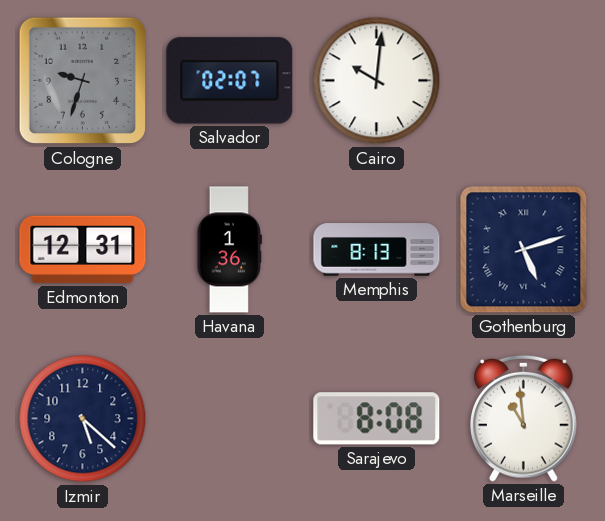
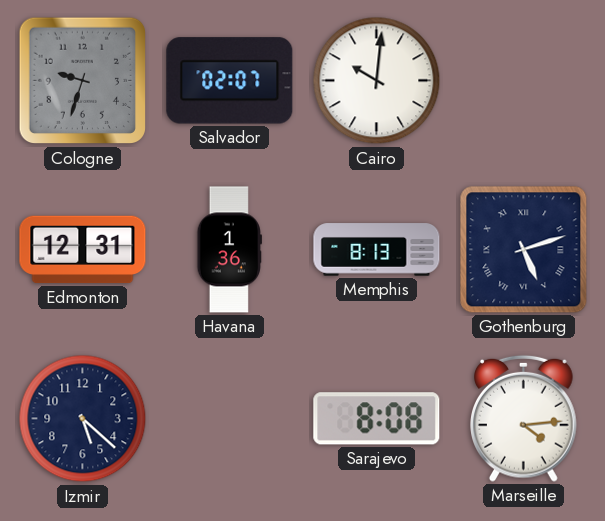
Marseille: 10:59 -> 4:14 (524, 418)
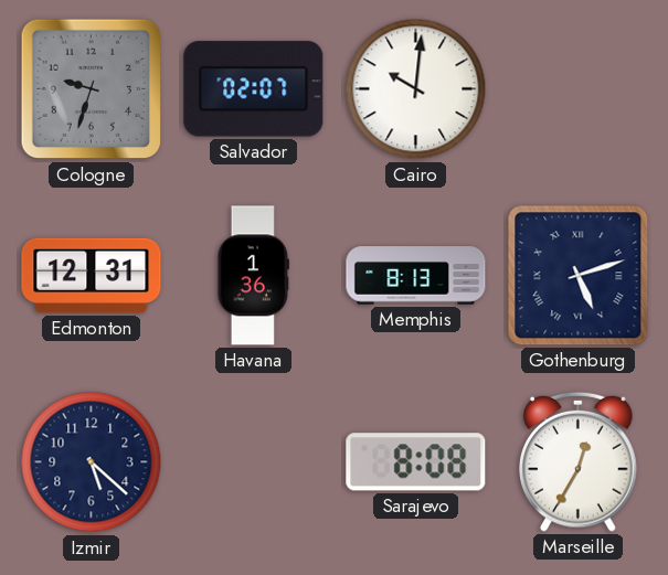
Marseille: 4:14 -> 12:35 (579, 461)
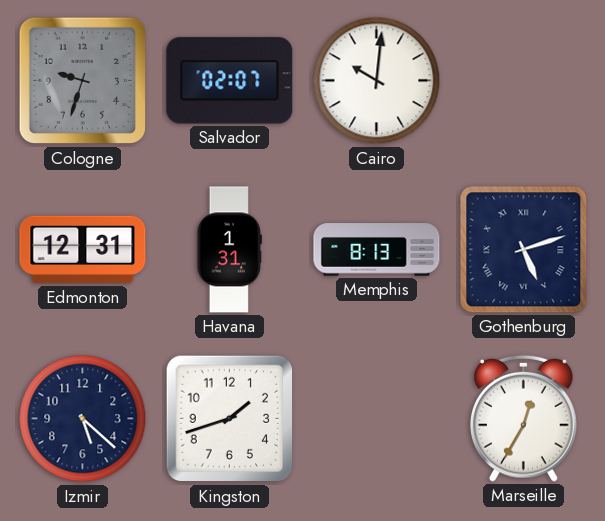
Havana: 1:36 -> 1:31 (229, 250)
Kingston: none -> 1:42 (230, 419)
Sarajevo: 8:08 -> none (416, 462)
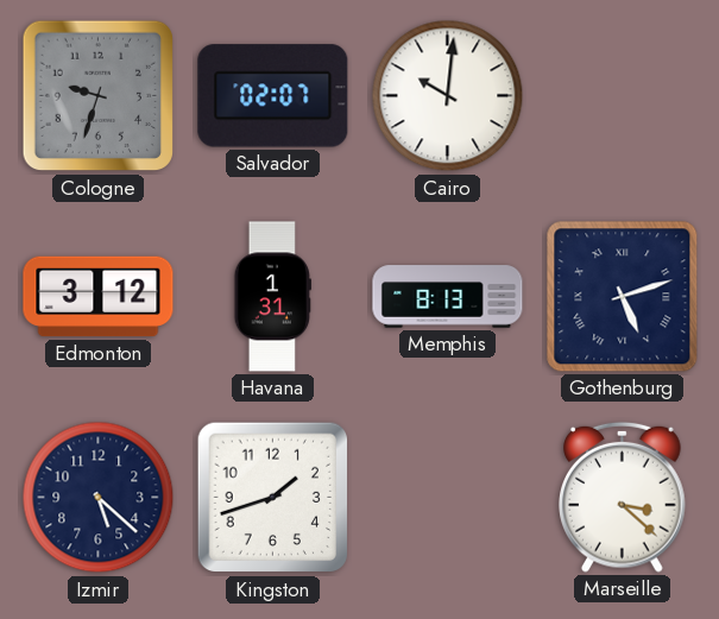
Edmonton: 12:31 -> 3:12 (99, 297)
Marseille: 12:35 -> 3:22 (623, 497)
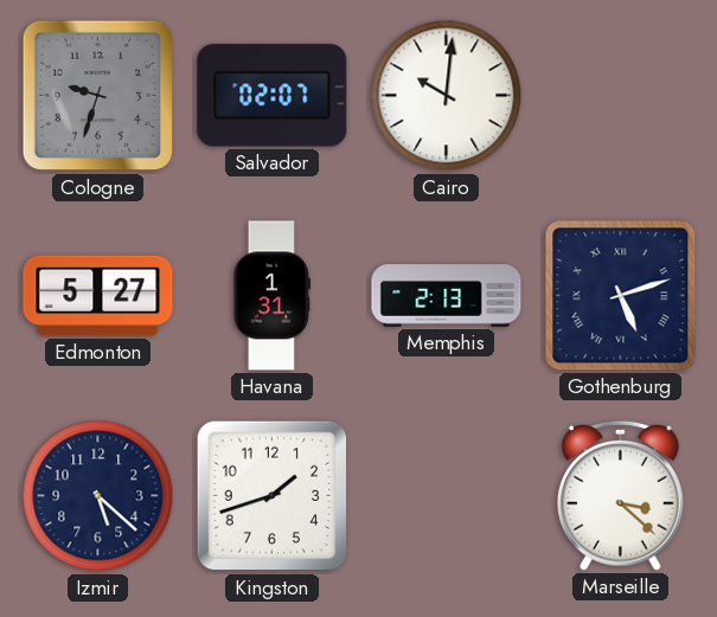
Edmonton: 3:12 -> 5:27 (98, 296)
Memphis: 8:13 -> 2:13 (447, 296)
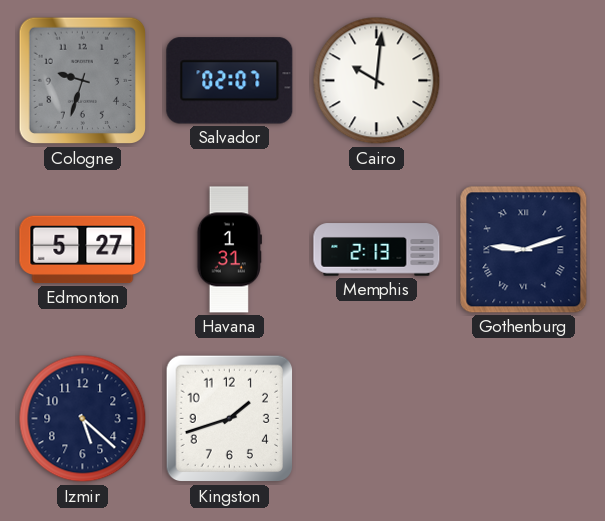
Gothenburg: 5:12 -> 9:12 (524, 250)
Marseille: 3:22 -> none (621, 495)
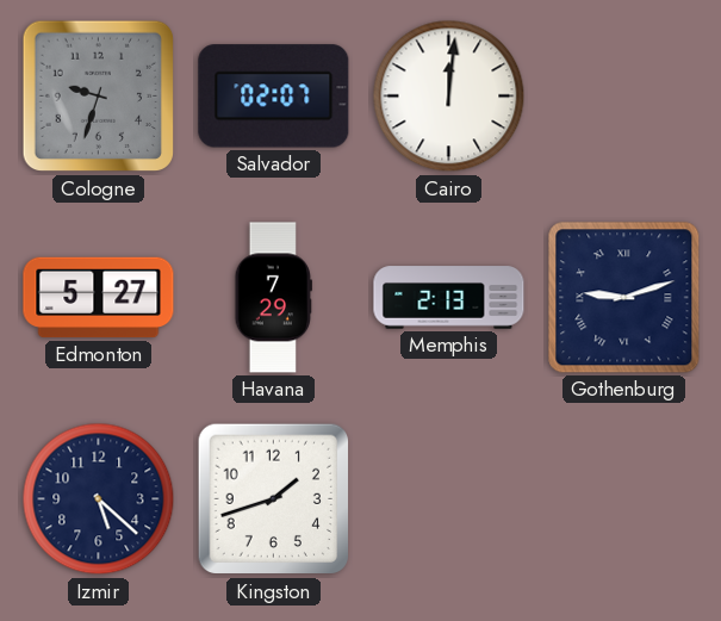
Cairo: 10:01 -> 12:01 (449, 97)
Havana: 1:31 -> 7:29 (273, 298)
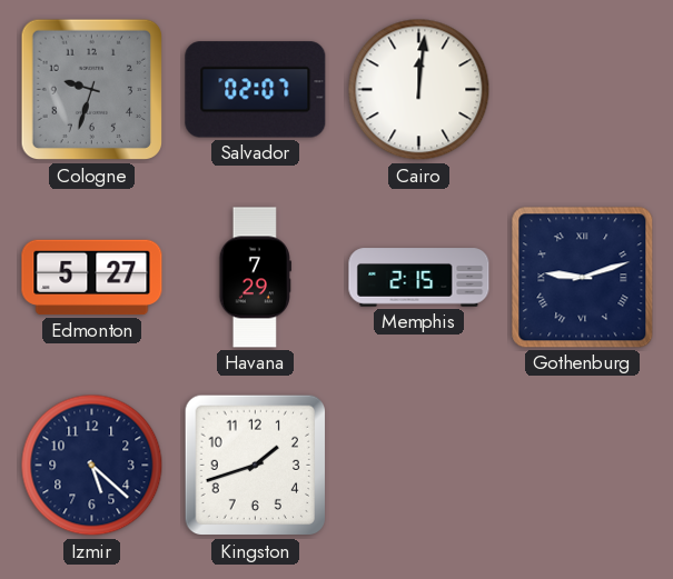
Memphis: 2:13 -> 2:15 (419, 278)
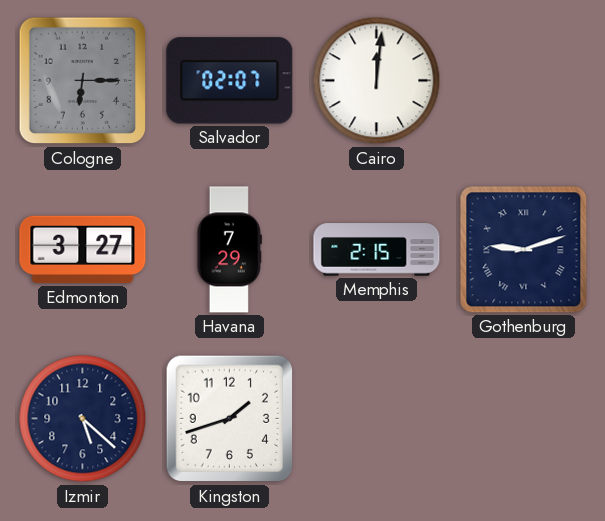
Cologne: 9:33 -> 6:15 (83, 81)
Edmonton: 5:27 -> 3:27 (83, 250)
